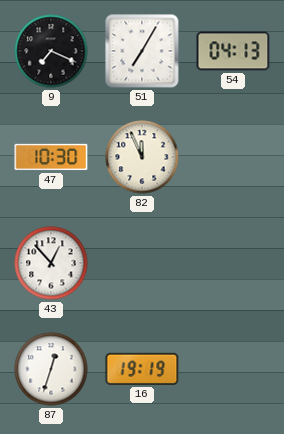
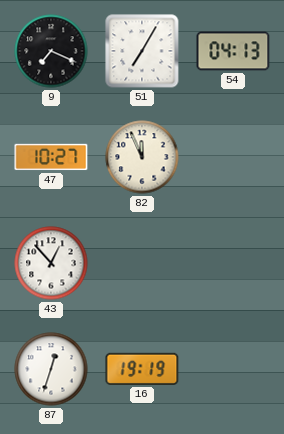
47: 10:30 -> 10:27 (51, 157)
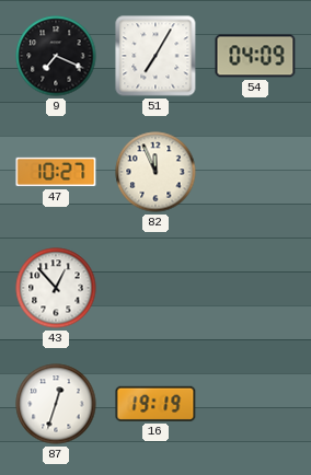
54: 04:13 -> 04:09 (255, 56)
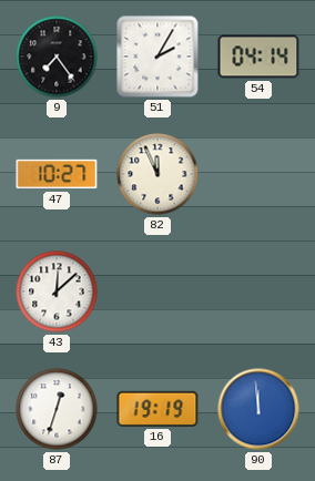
9: 7:19 -> 7:24 (57, 57)
51: 7:05 -> 2:05 (157, 57)
54: 04:09 -> 04:14 (258, 57)
43: 12:53 -> 12:08 (57, 291)
90: none -> 11:59 (258, 409)
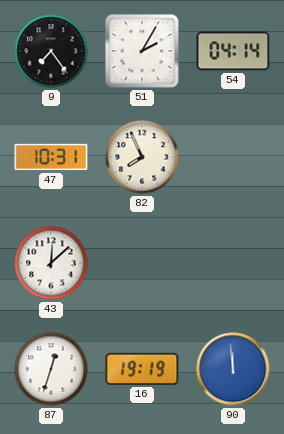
47: 10:27 -> 10:31 (51, 157)
82: 11:56 -> 7:56 (142, 157)
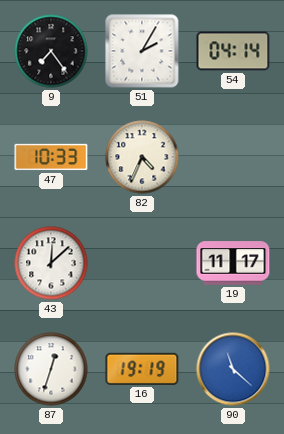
47: 10:31 -> 10:33 (51, 157)
82: 7:56 -> 4:34 (142, 157)
19: none -> 11:17 (233, 263)
90: 11:59 -> 11:22 (233, 369)
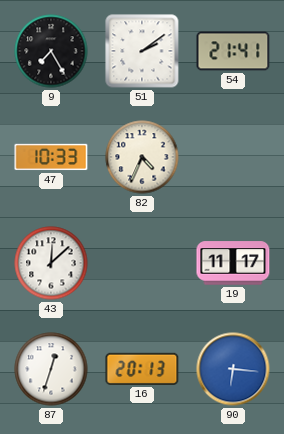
9: 7:24 -> 7:25 (51, 51)
51: 2:05 -> 2:09 (142, 51)
54: 04:14 -> 21:41 (233, 51)
16: 19:19 -> 20:13 (142, 369)
90: 11:22 -> 6:16 (233, 369)
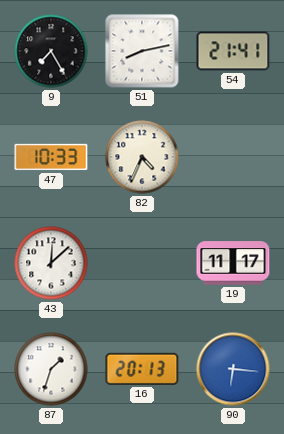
51: 2:09 -> 8:13 (142, 51)
87: 12:33 -> 1:33 (51, 369)
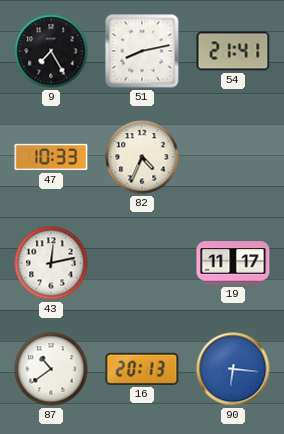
43: 12:08 -> 12:13 (51, 263)
87: 1:33 -> 10:39 (51, 369)
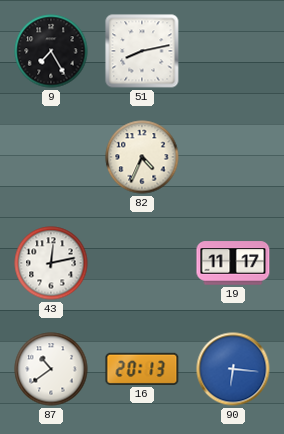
54: 21:41 -> none (233, 51)
47: 10:33 -> none (51, 157)
